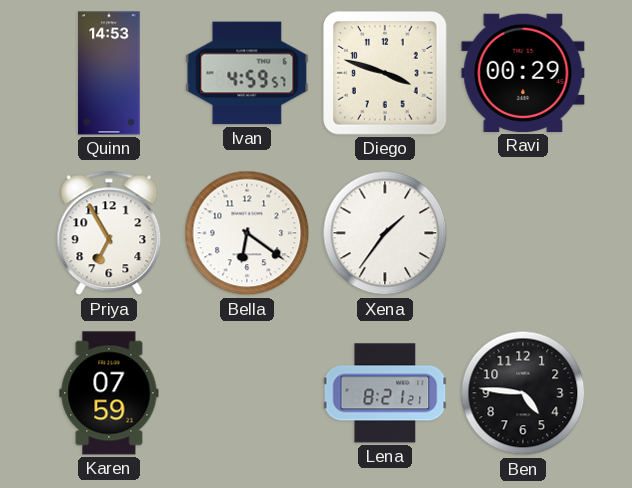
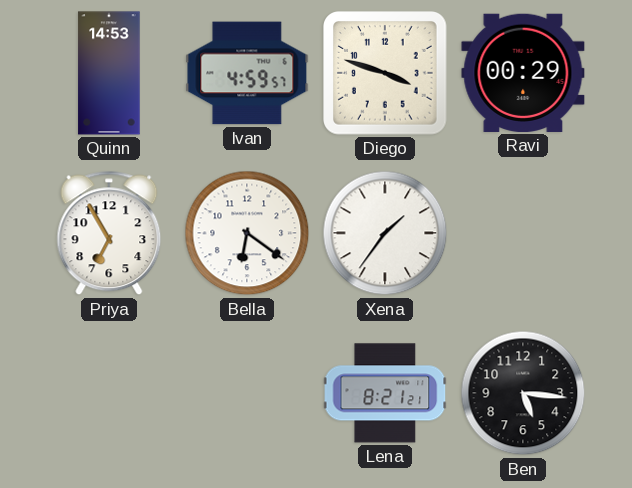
Karen: 07:59 -> none (109, 393)
Ben: 4:46 -> 5:16 (523, 393)
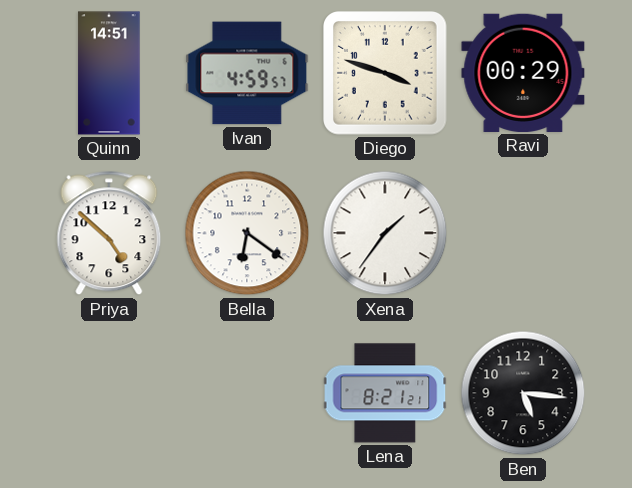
Quinn: 14:53 -> 14:51 (109, 73)
Priya: 6:55 -> 4:52 (109, 233)
